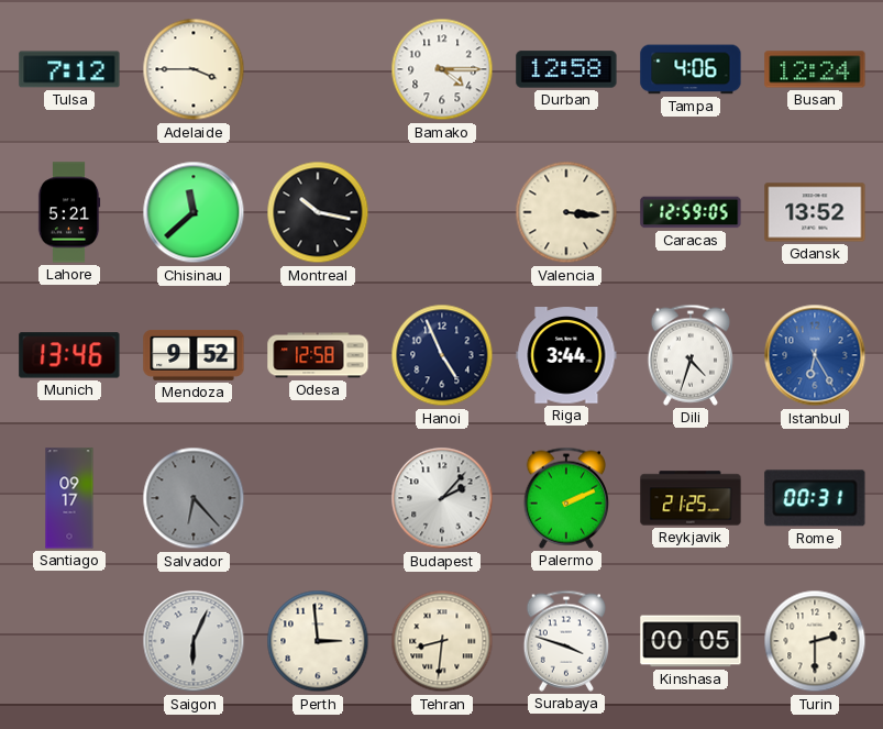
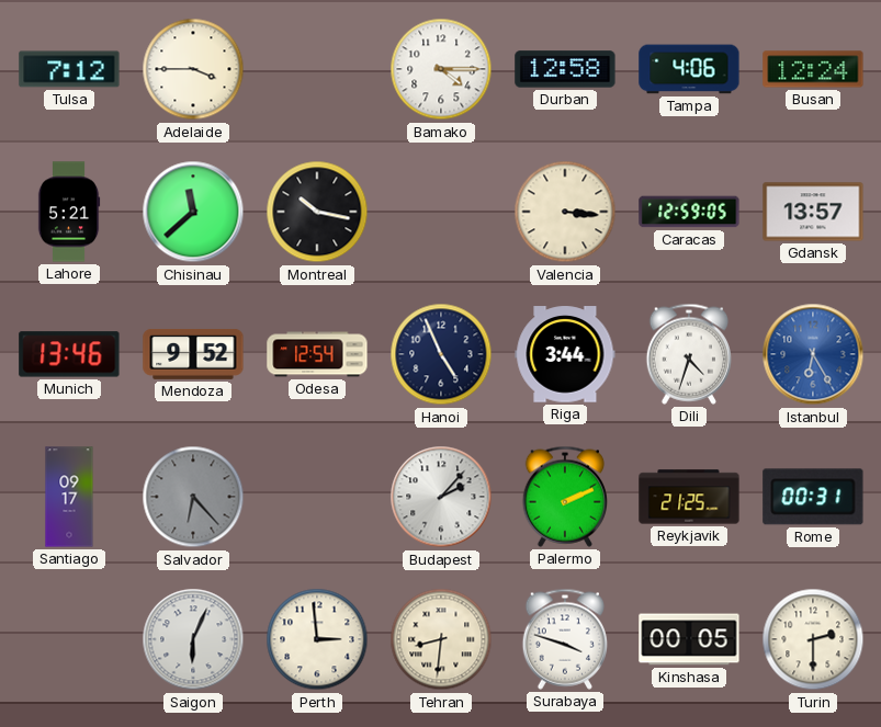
Gdansk: 13:52 -> 13:57 (813, 212)
Odesa: 12:58 -> 12:54 (317, 354)
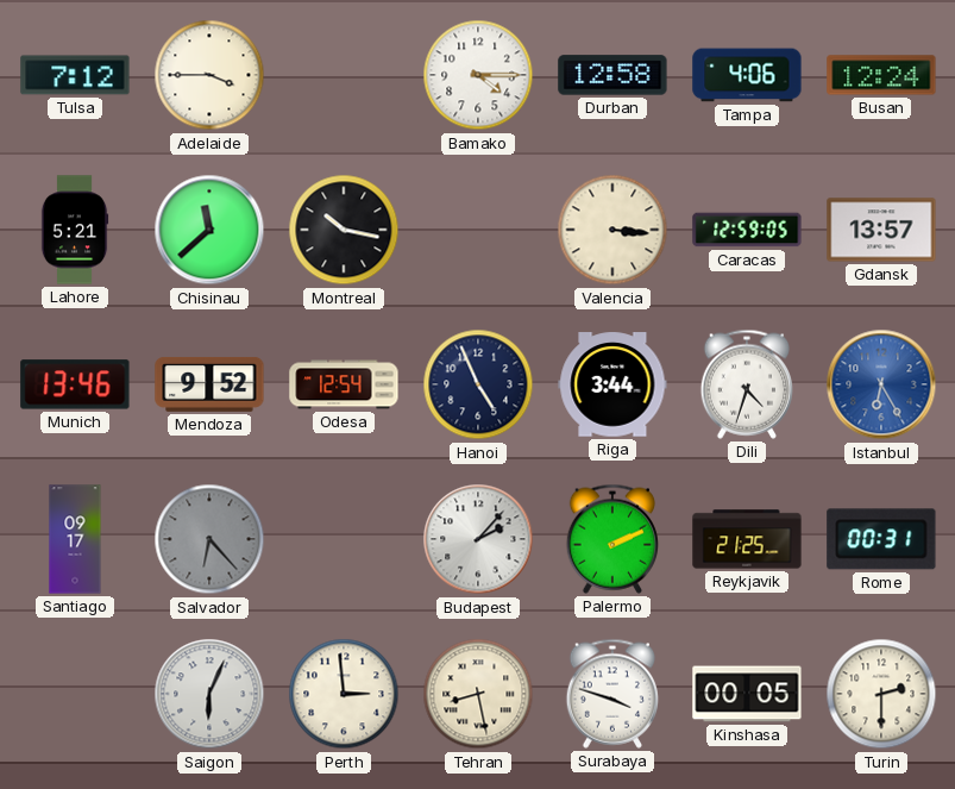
Tehran: 8:31 -> 8:28 (478, 694)
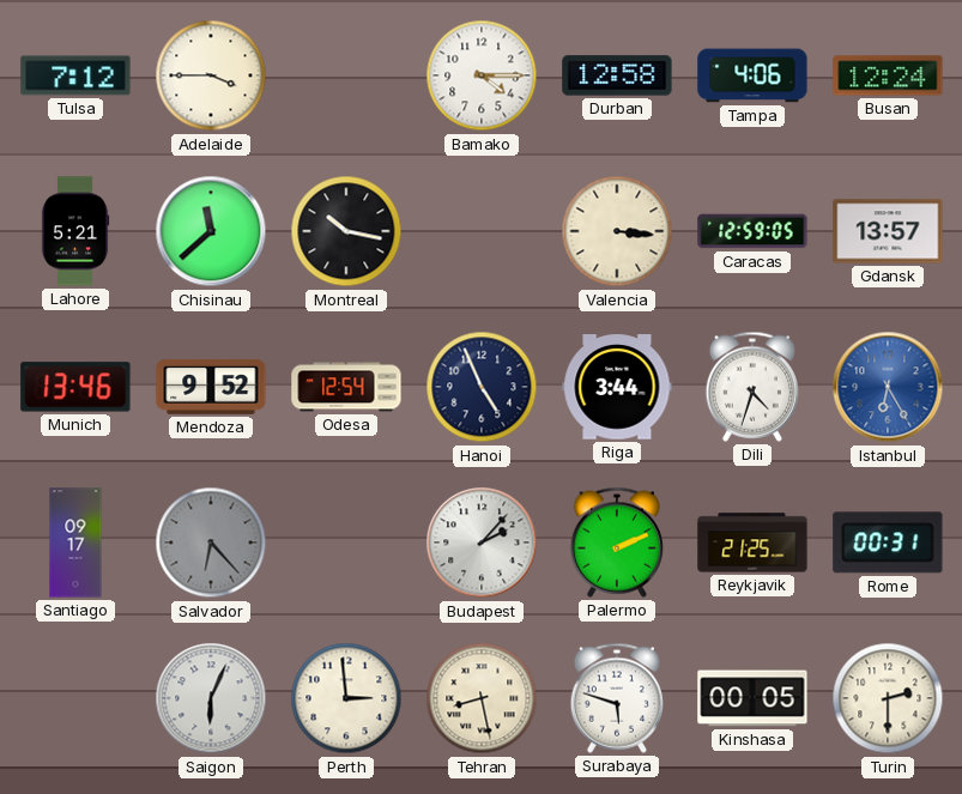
Surabaya: 3:48 -> 5:48 (616, 698)
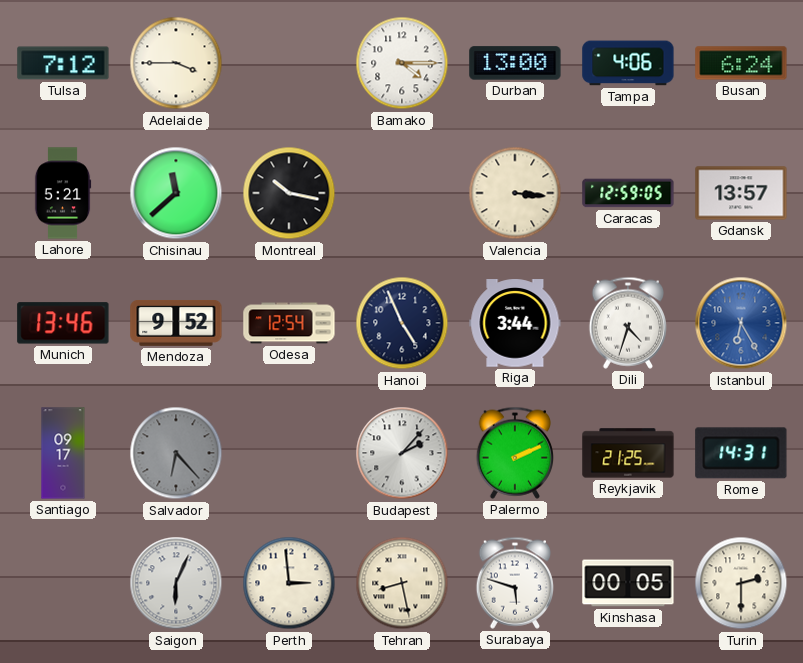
Durban: 12:58 -> 13:00 (515, 63)
Busan: 12:24 -> 6:24 (741, 63)
Rome: 00:31 -> 14:31 (741, 453)
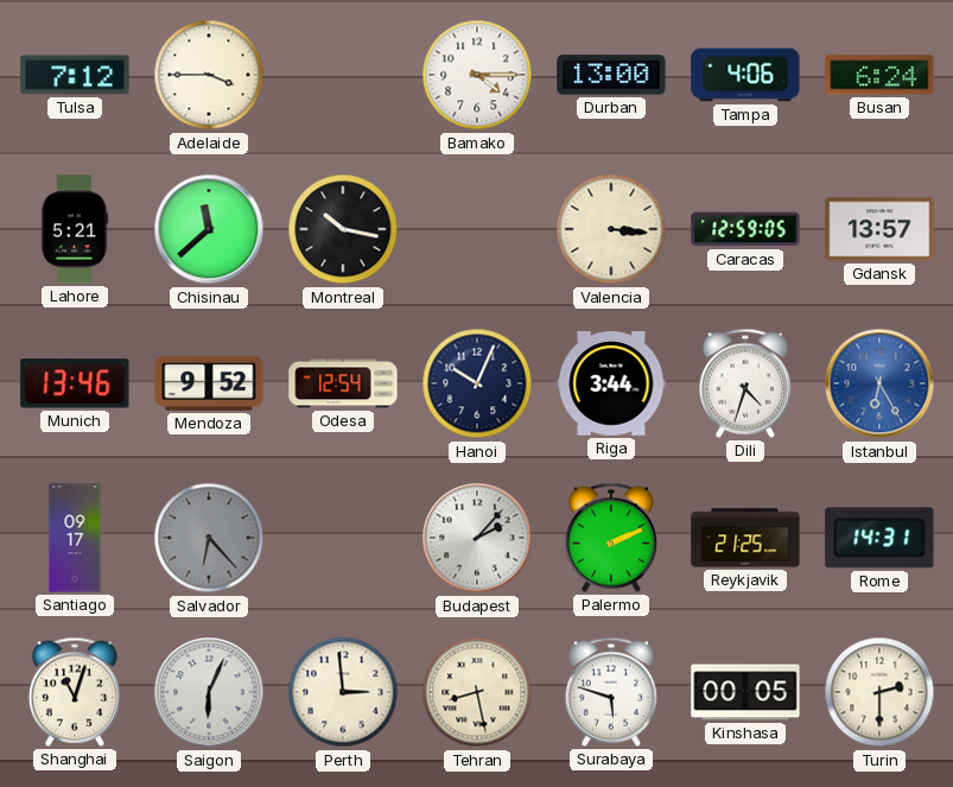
Hanoi: 4:56 -> 10:04 (477, 383)
Shanghai: none -> 11:03 (74, 692)
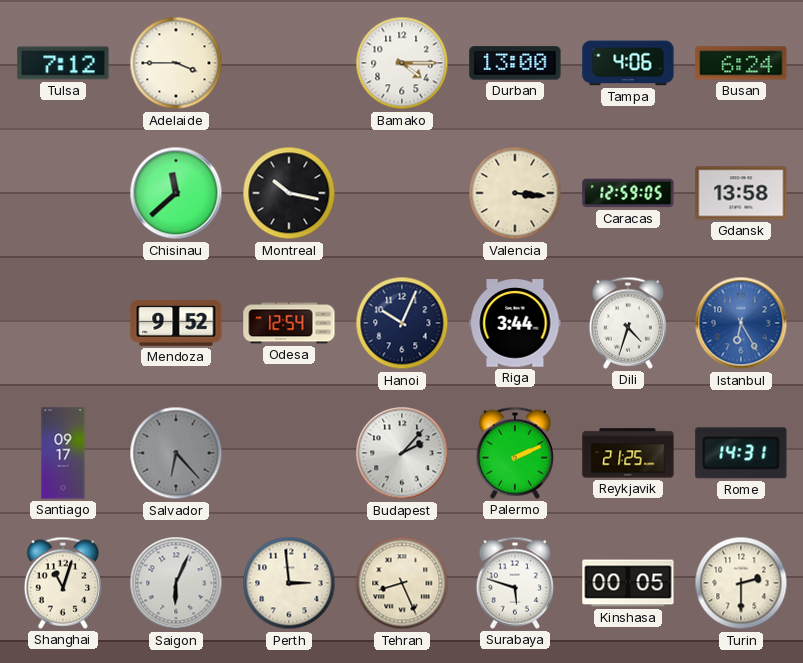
Lahore: 5:21 -> none (75, 229)
Gdansk: 13:57 -> 13:58 (741, 193)
Munich: 13:46 -> none (75, 383)
Tehran: 8:28 -> 8:26 (402, 583)
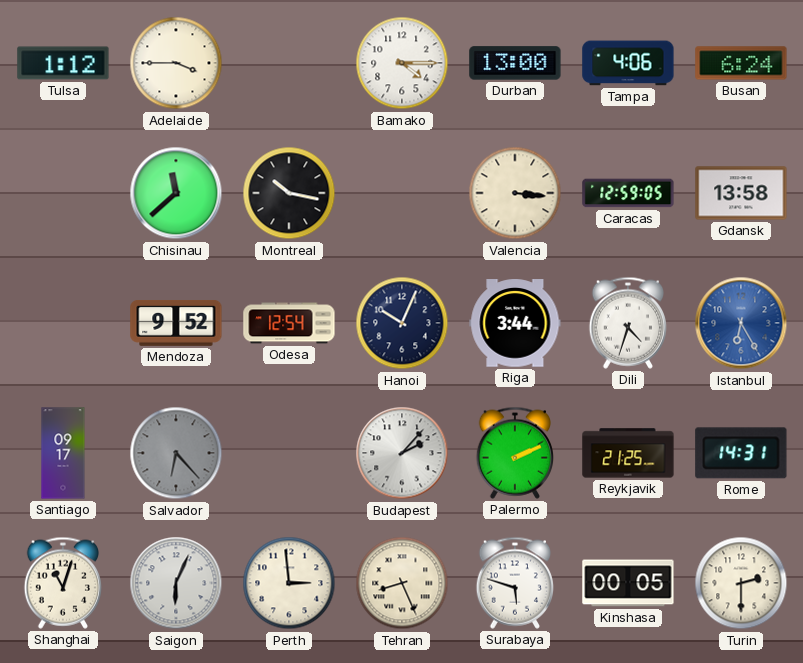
Tulsa: 7:12 -> 1:12 (63, 63)
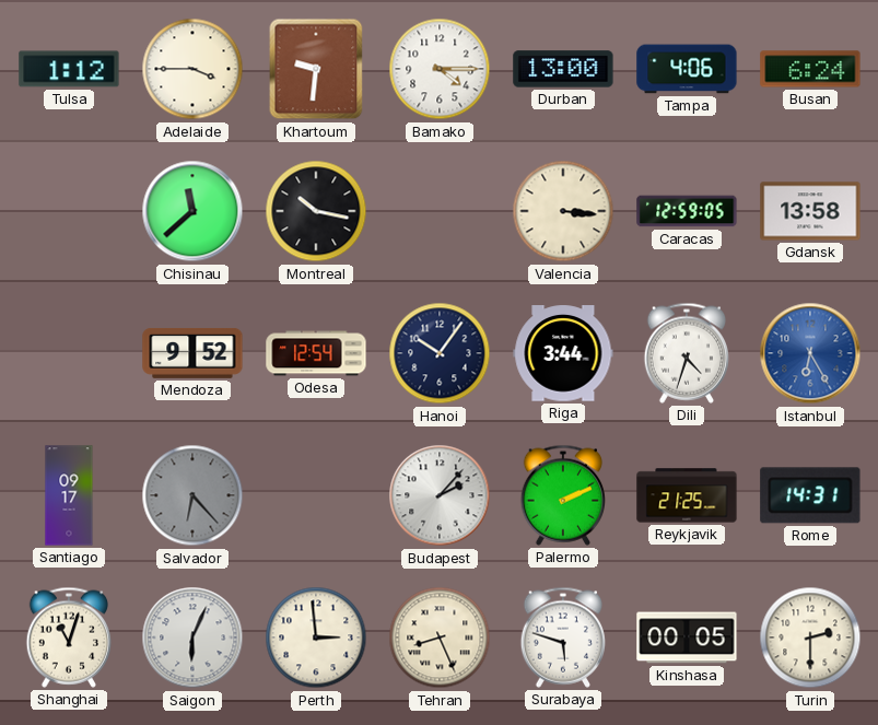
Khartoum: none -> 9:31 (316, 69)
Hanoi: 10:04 -> 10:06 (440, 353)
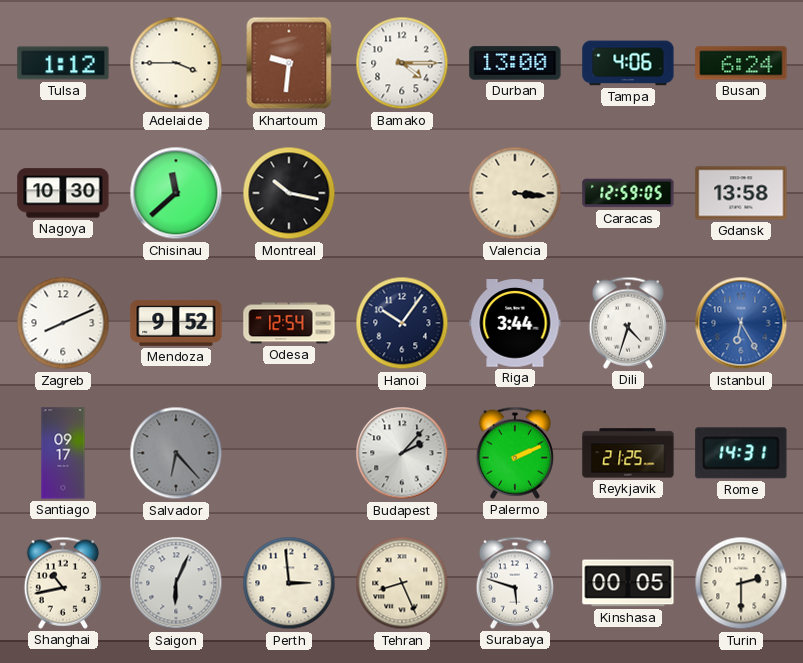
Nagoya: none -> 10:30 (63, 193)
Zagreb: none -> 8:11 (63, 323)
Shanghai: 11:03 -> 10:43 (62, 583)
